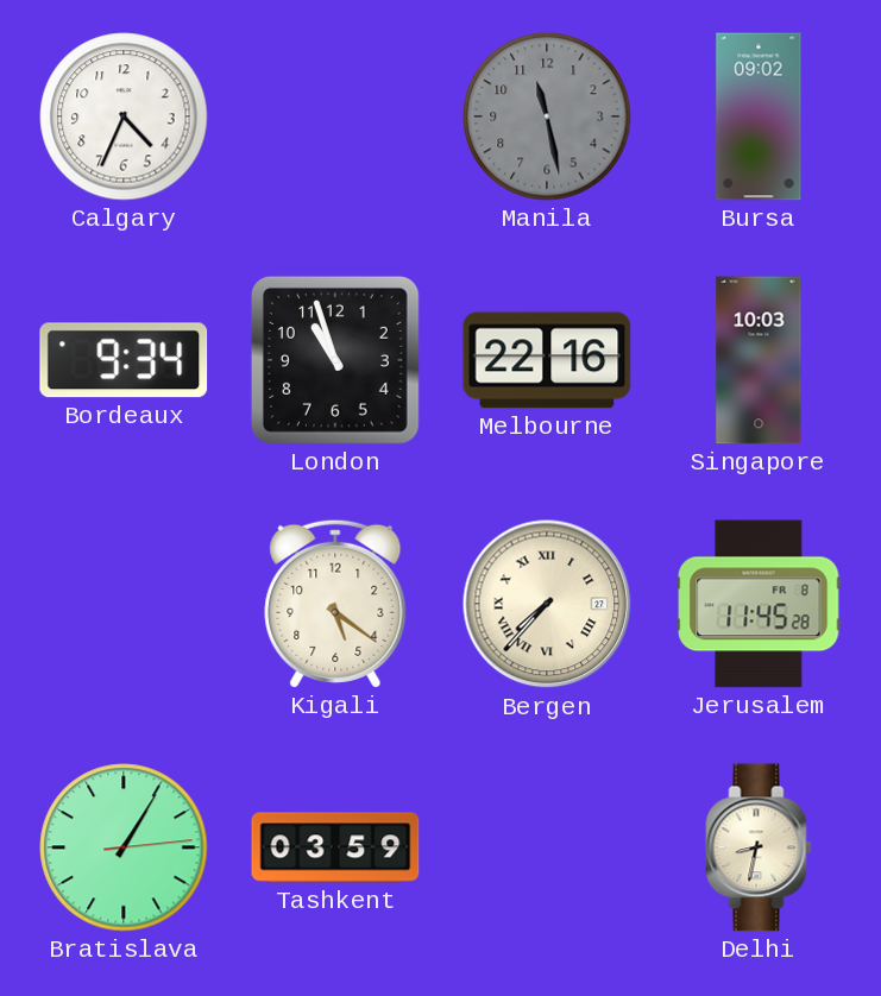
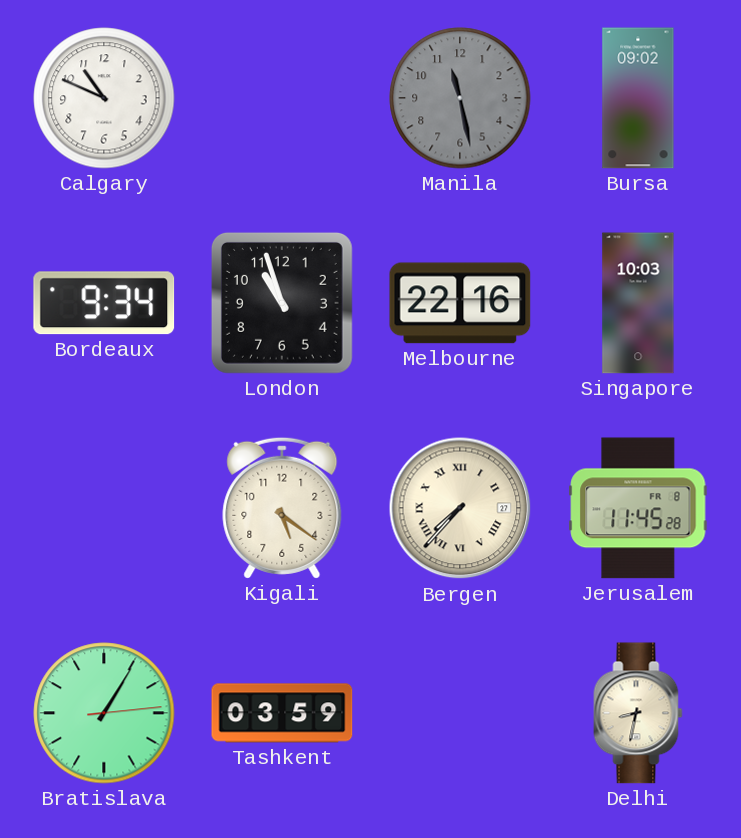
Calgary: 4:34 -> 10:49 (104, 98)
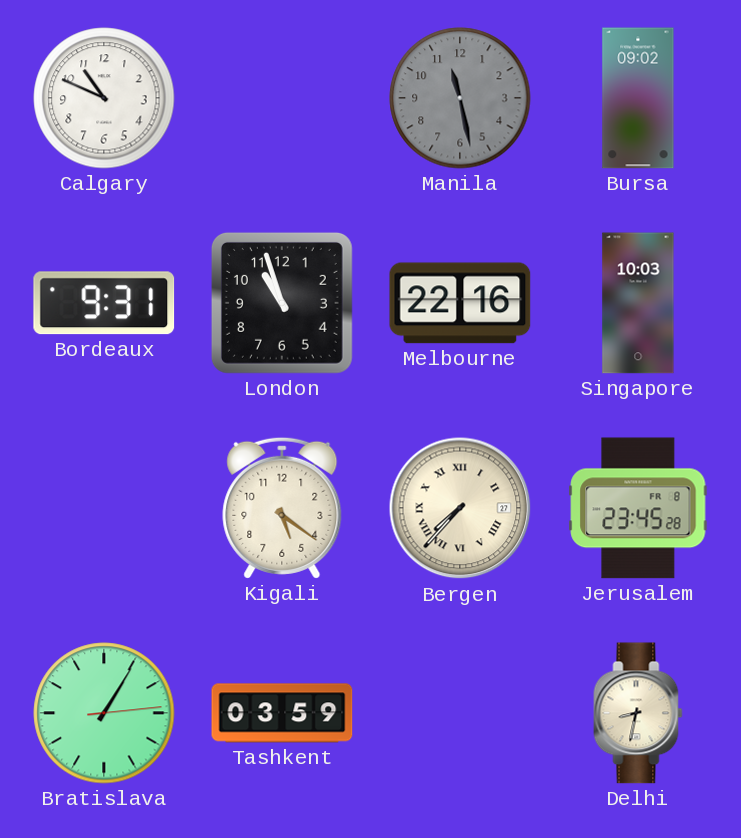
Bordeaux: 9:34 -> 9:31 (104, 303)
Jerusalem: 11:45 -> 23:45 (638, 508)
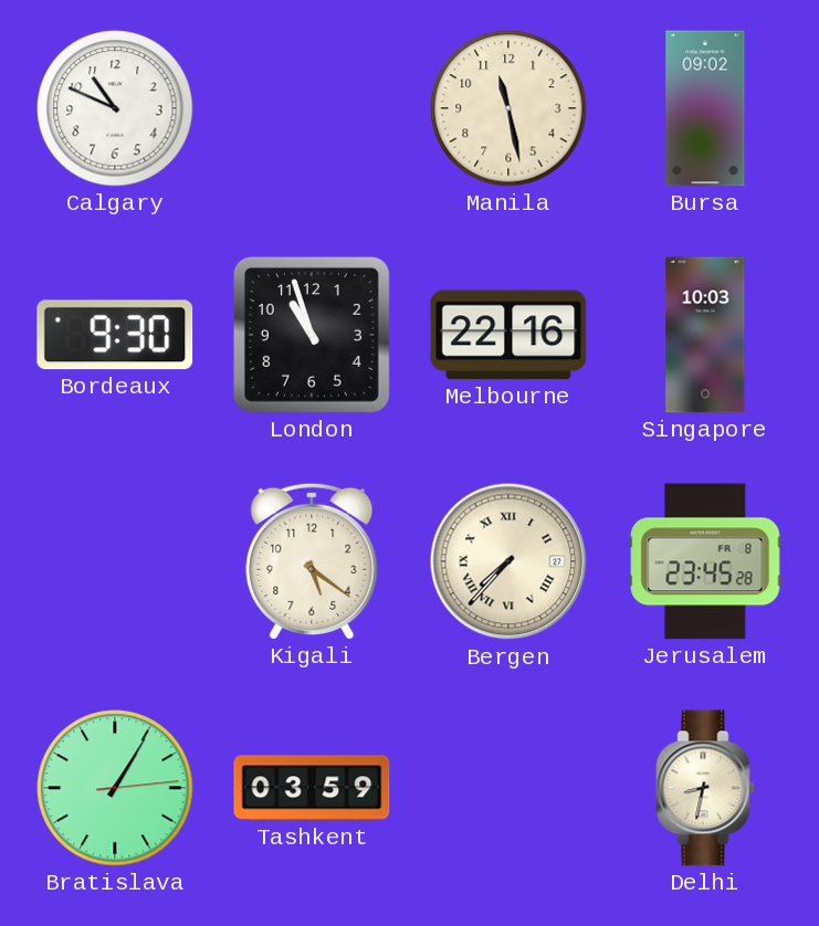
Manila dial: grey -> cream (508, 108)
Bordeaux: 9:31 -> 9:30 (115, 335)
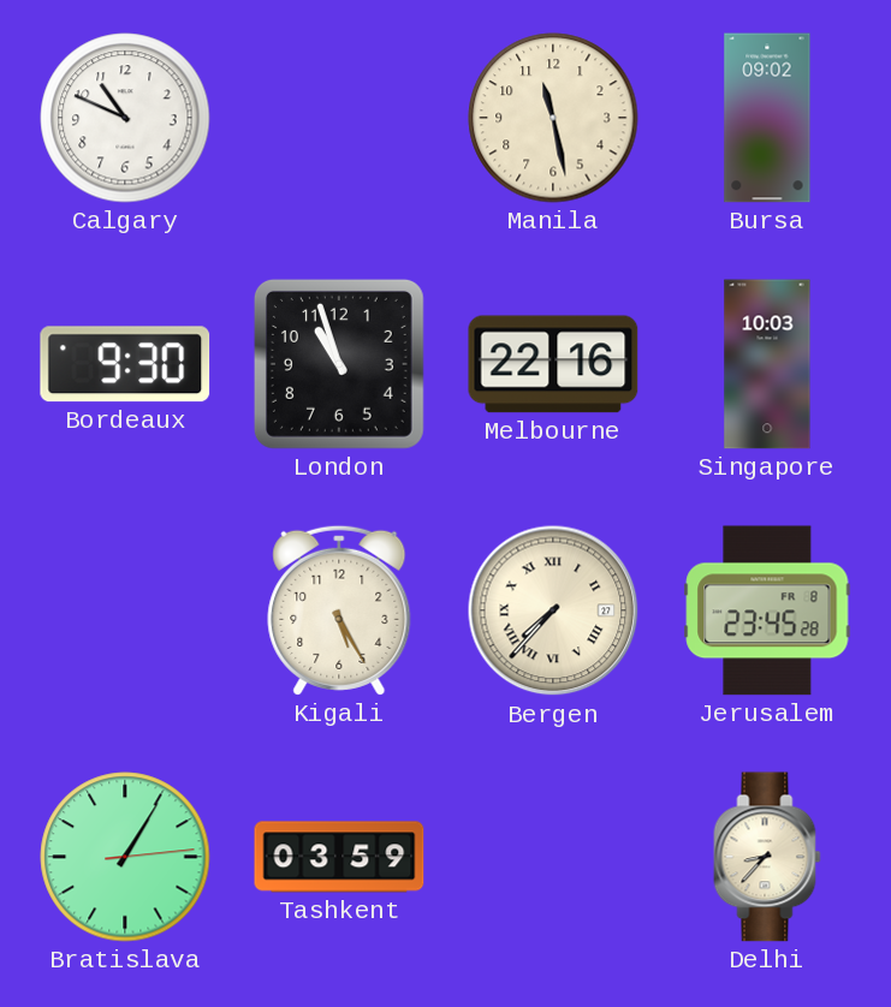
Kigali: 5:21 -> 5:25 (339, 610)
Delhi: 8:32 -> 8:37 (767, 857)
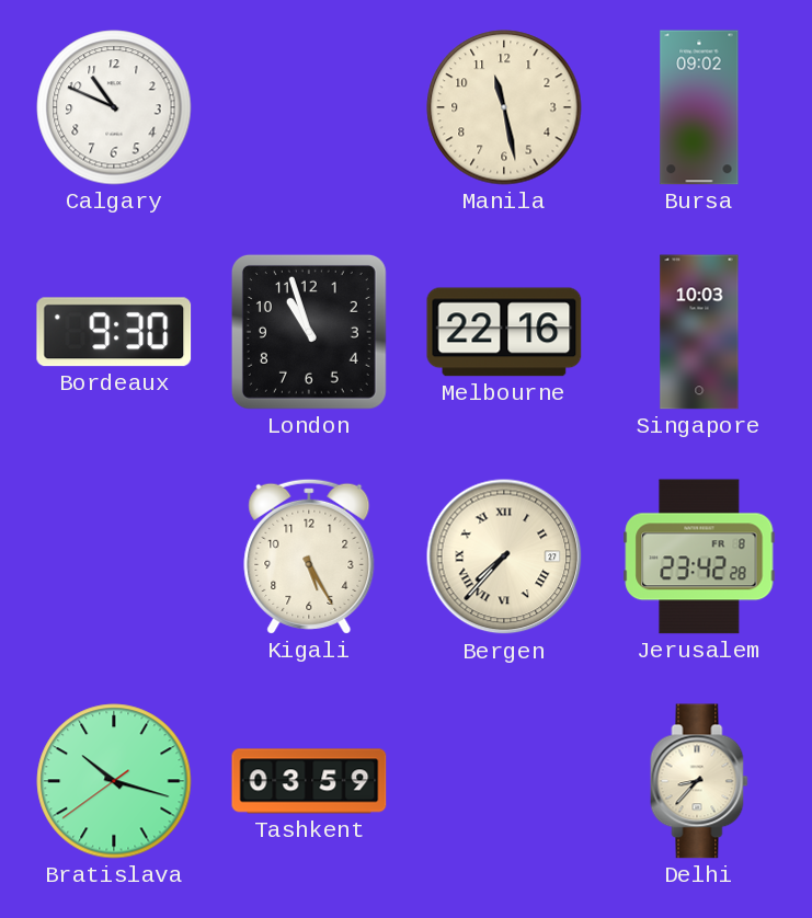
Jerusalem: 23:45 -> 23:42 (699, 556)
Bratislava: 1:05 -> 10:17 (114, 781)
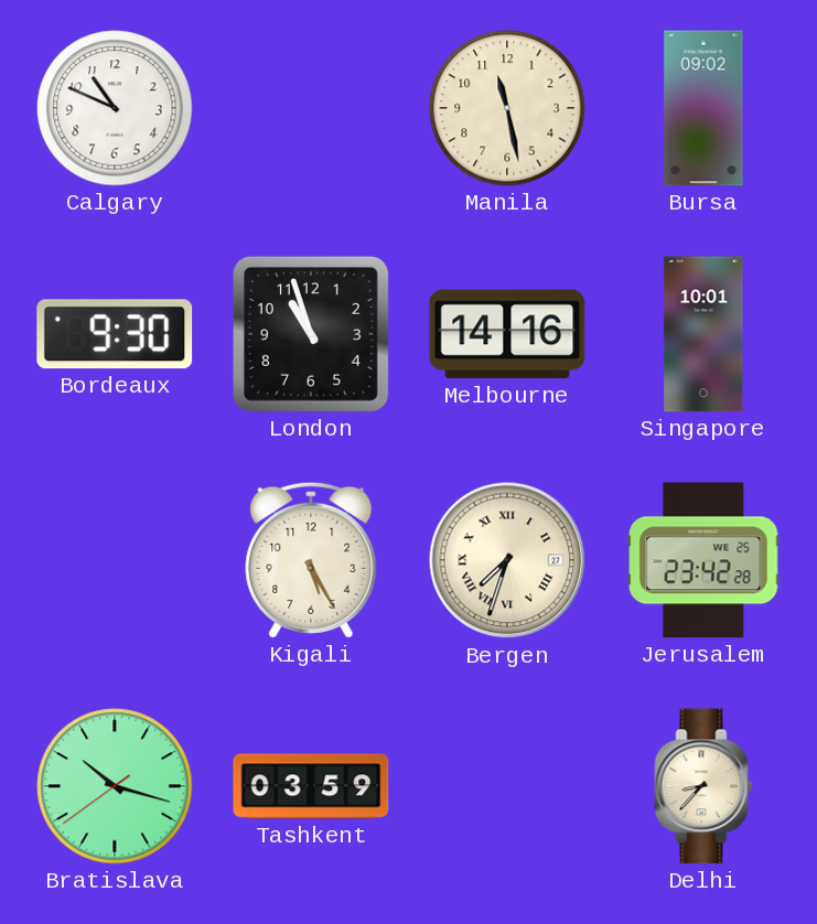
Melbourne: 22:16 -> 14:16 (507, 334)
Singapore: 10:03 -> 10:01 (703, 334)
Bergen: 7:37 -> 7:33 (507, 560)
Jerusalem date: FR 8 -> WE 25 (703, 560)
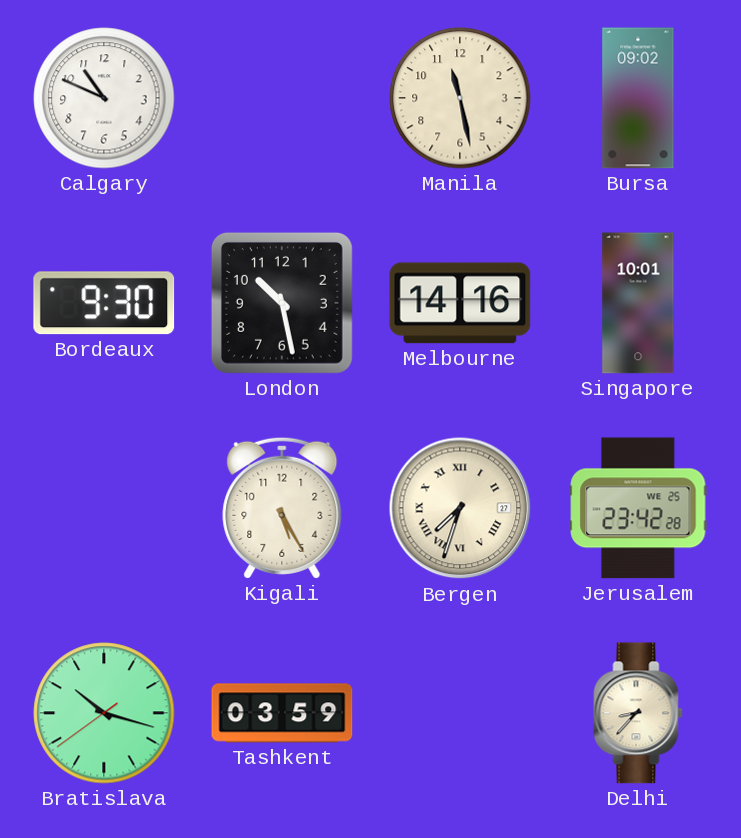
London: 10:57 -> 10:28 (282, 303)
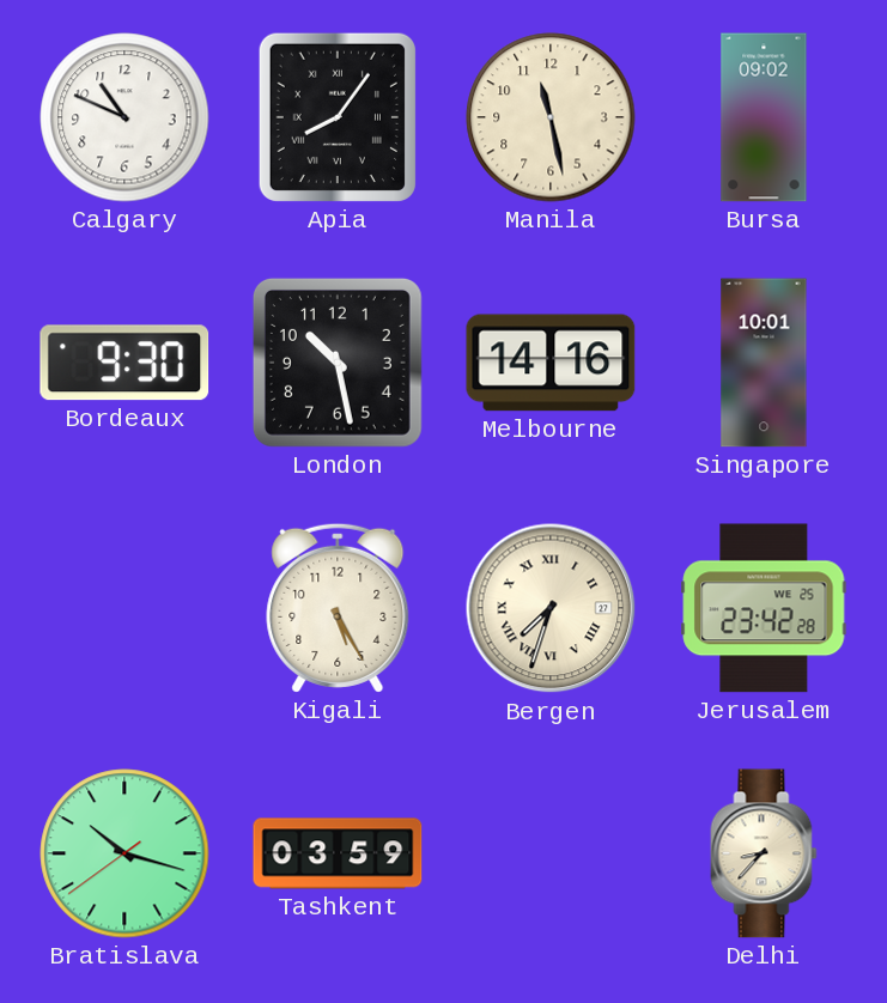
Apia: none -> 8:06 (338, 117)
